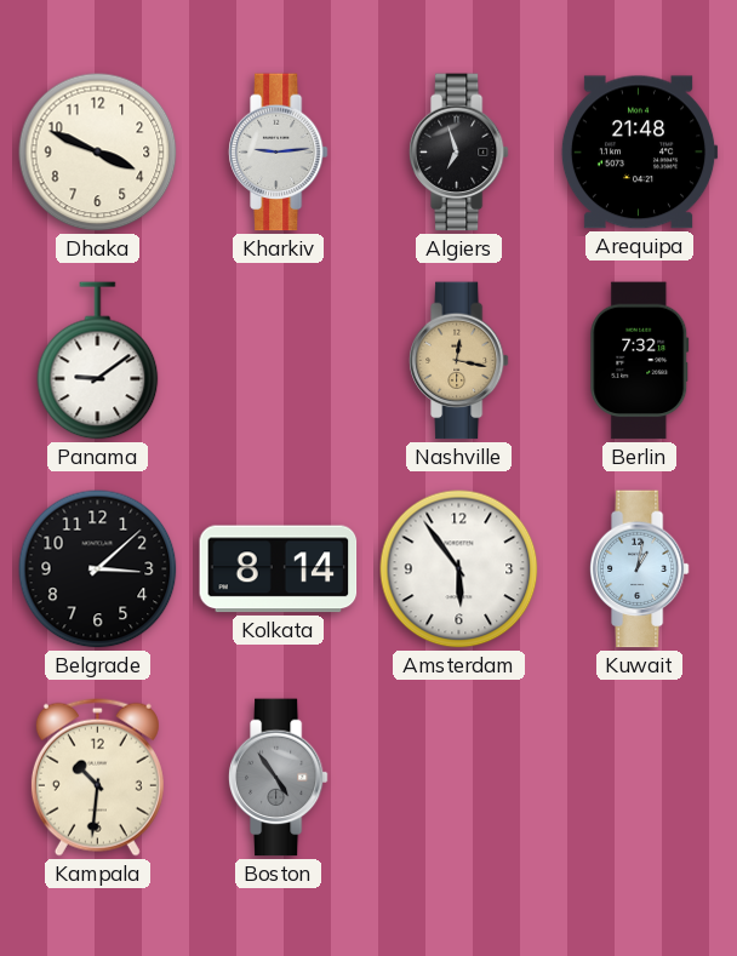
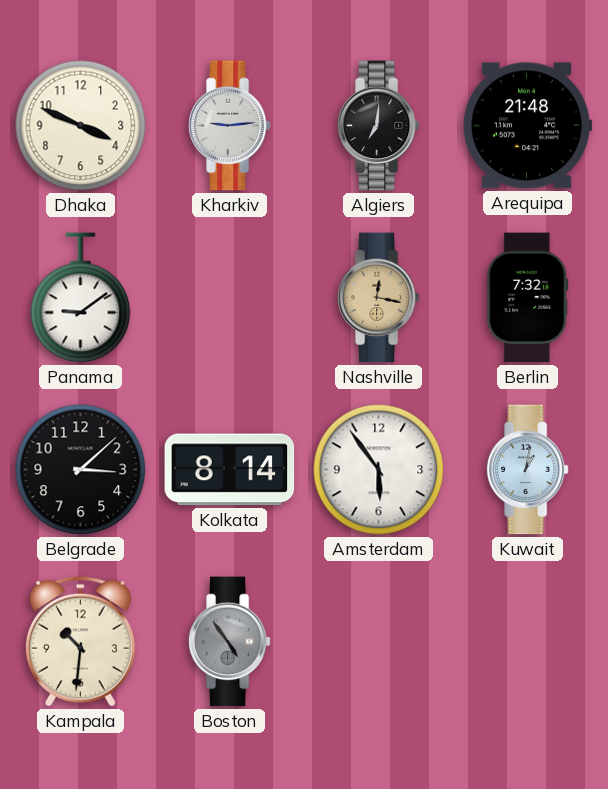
Algiers: 6:57 -> 7:01 (378, 126)
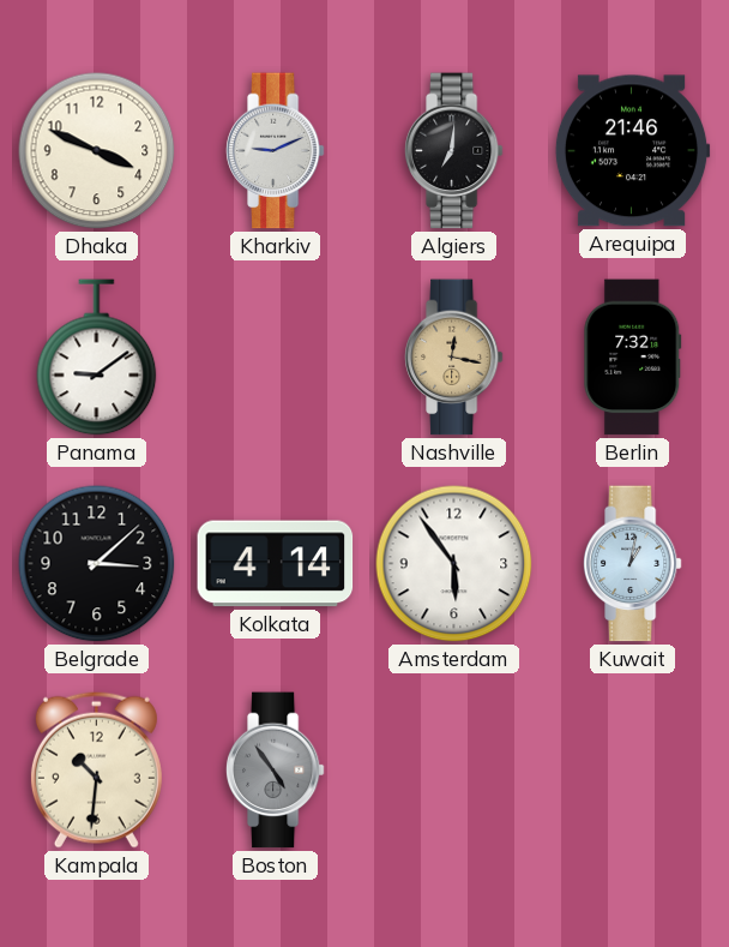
Kharkiv: 9:14 -> 9:11 (275, 151)
Arequipa: 21:48 -> 21:46 (632, 151)
Kolkata: 8:14 -> 4:14 (276, 564)
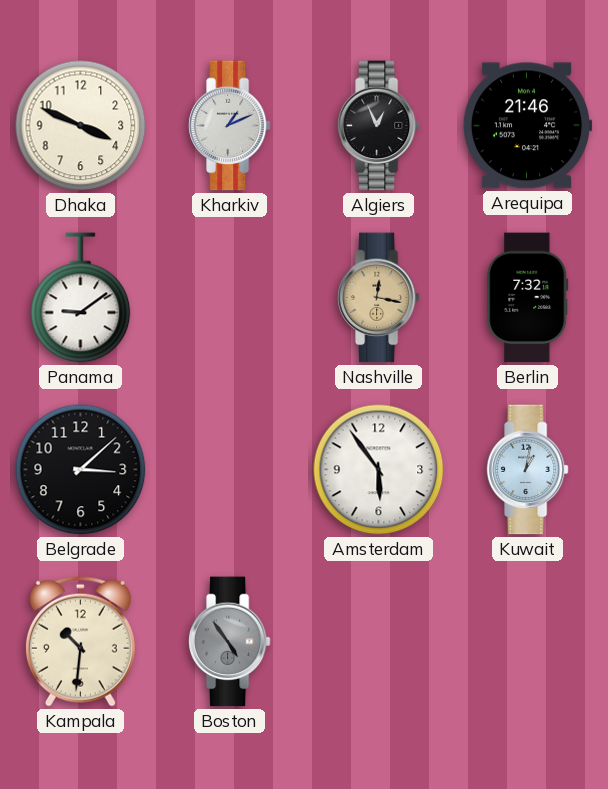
Kharkiv: 9:11 -> 1:11 (229, 126)
Algiers: 7:01 -> 12:56 (378, 126)
Kolkata: 4:14 -> none (276, 564)
